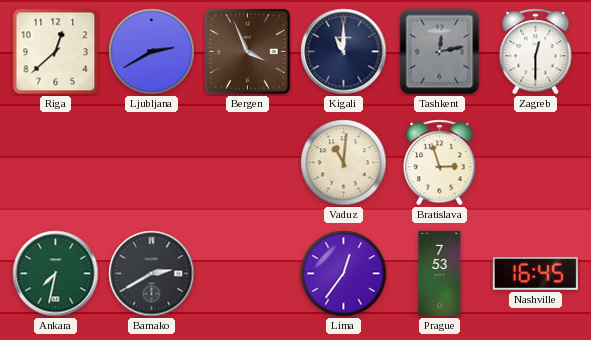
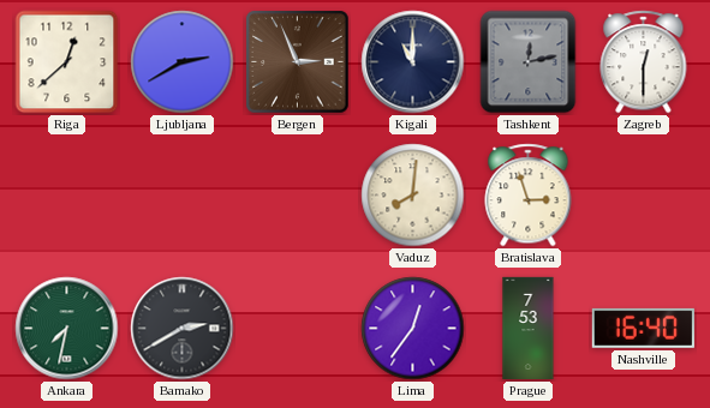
Bergen: 3:56 -> 2:56 (298, 62)
Vaduz: 11:01 -> 8:01 (413, 196)
Nashville: 16:45 -> 16:40 (643, 328)
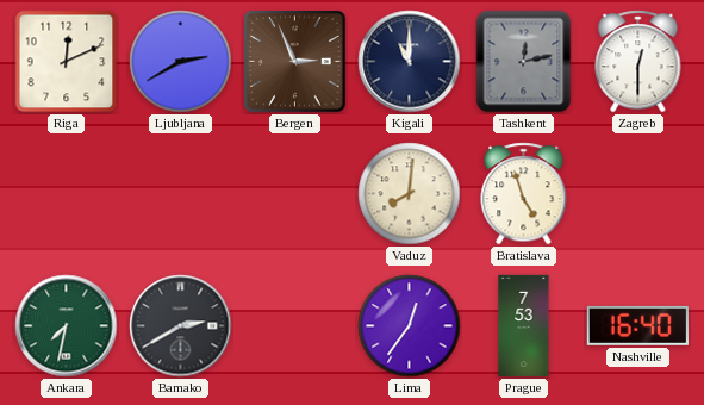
Riga: 12:38 -> 12:11 (67, 62)
Bratislava: 2:57 -> 4:57 (524, 194)
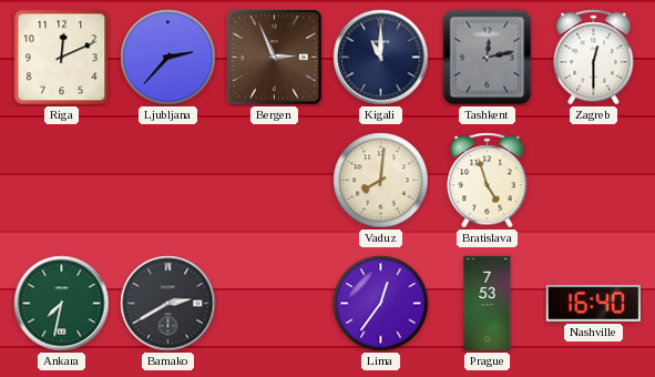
Ljubljana: 2:40 -> 2:37 (168, 58)
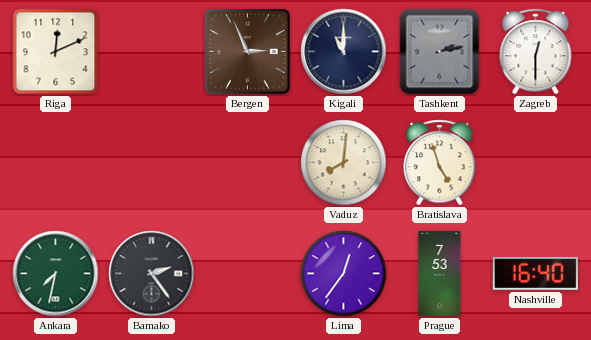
Ljubljana: 2:37 -> none (168, 58)
Tashkent: 12:13 -> 2:13 (440, 52)
Bamako: 2:40 -> 2:24 (152, 274)
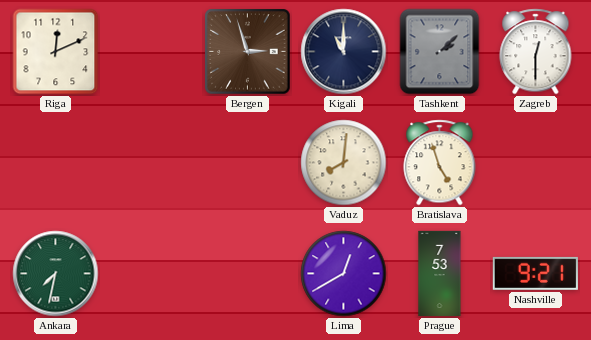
Bergen: 2:56 -> 2:57 (248, 52)
Tashkent: 2:13 -> 2:08 (440, 52)
Bamako: 2:24 -> none (152, 274)
Lima: 12:36 -> 12:40 (344, 274)
Nashville: 16:40 -> 9:21 (535, 273)
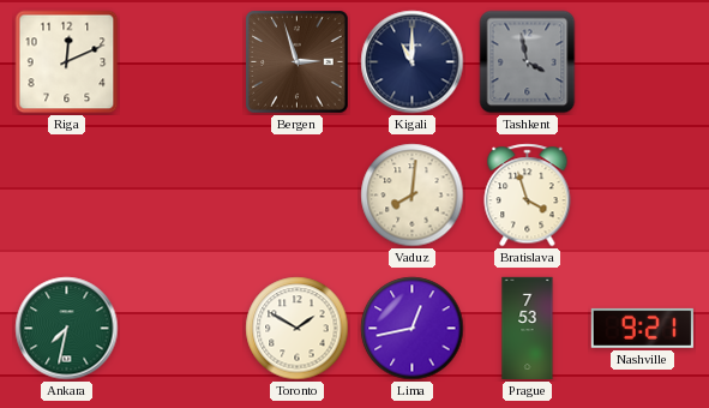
Tashkent: 2:08 -> 3:58 (528, 62)
Zagreb: 12:30 -> none (536, 52)
Bratislava: 4:57 -> 3:57 (528, 196)
Toronto: none -> 1:50 (298, 329)
Lima: 12:40 -> 12:43 (413, 329)
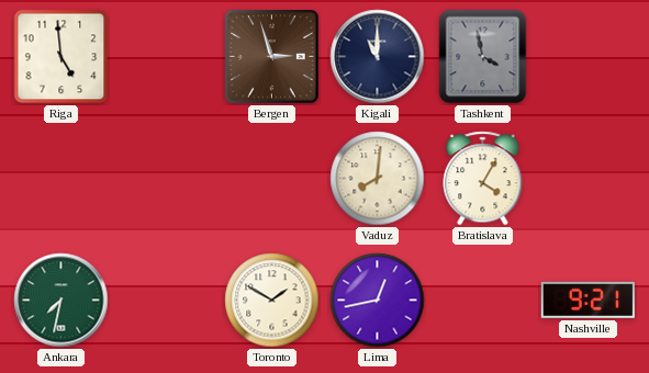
Riga: 12:11 -> 4:59 (61, 57)
Bratislava: 3:57 -> 4:05 (483, 179)
Prague: 7:53 -> none (528, 329)
